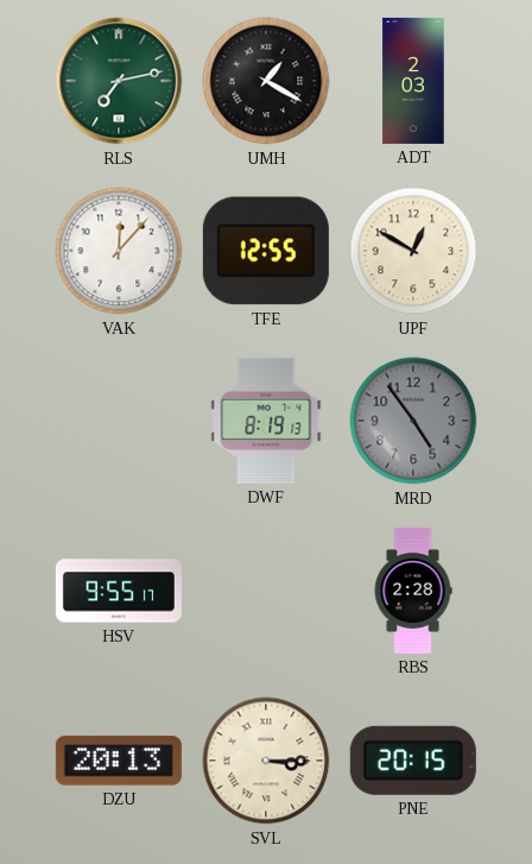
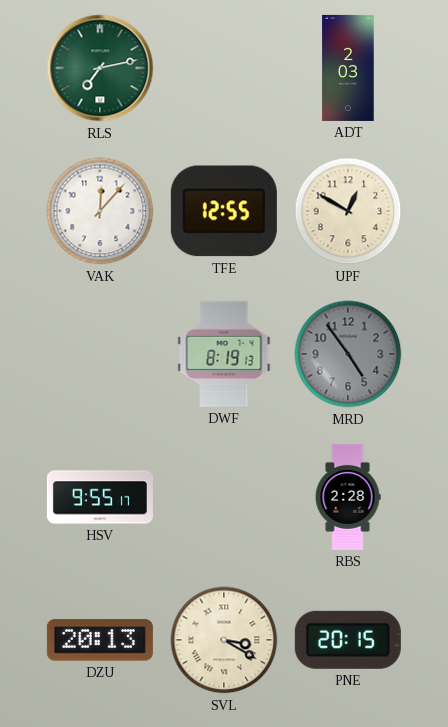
UMH: 1:20 -> none (266, 81)
SVL: 3:15 -> 3:20 (224, 640)
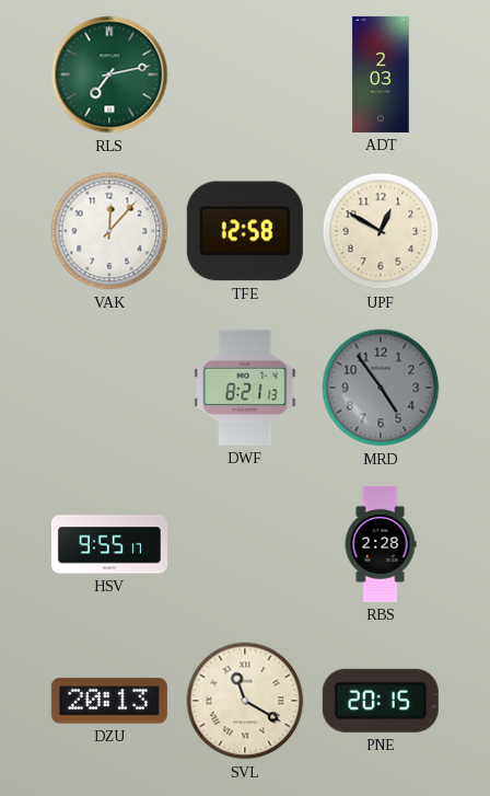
TFE: 12:55 -> 12:58 (245, 231)
DWF: 8:19 -> 8:21 (245, 388)
SVL: 3:20 -> 11:20 (245, 701)
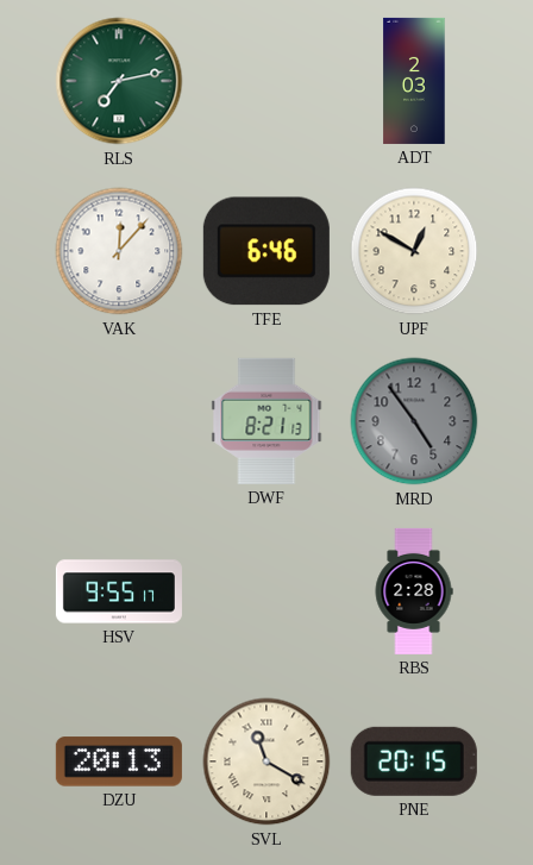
TFE: 12:58 -> 6:46 (266, 251)
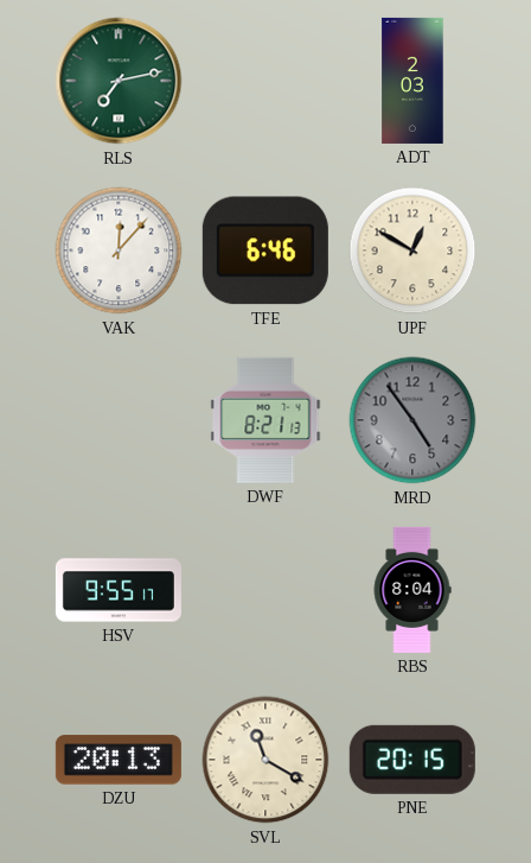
RBS: 2:28 -> 8:04 (412, 590)
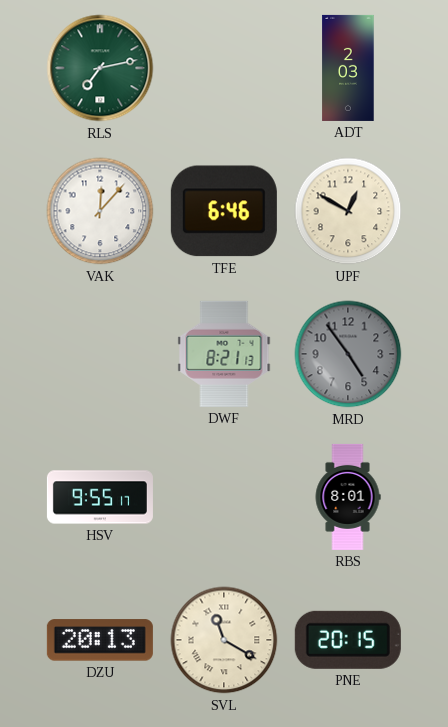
RBS: 8:04 -> 8:01 (348, 497)
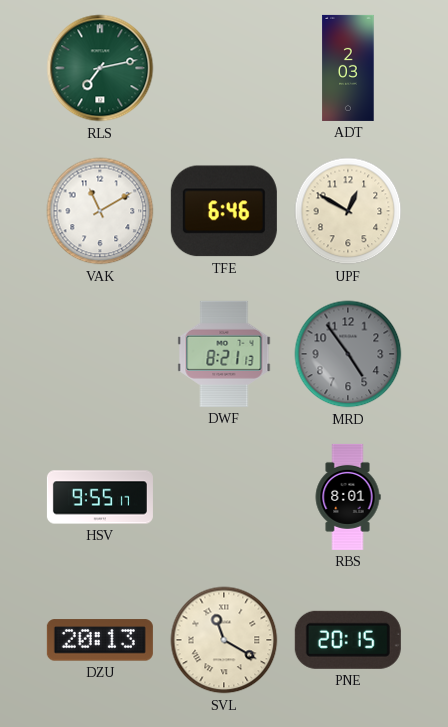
VAK: 12:07 -> 11:10 (100, 211)
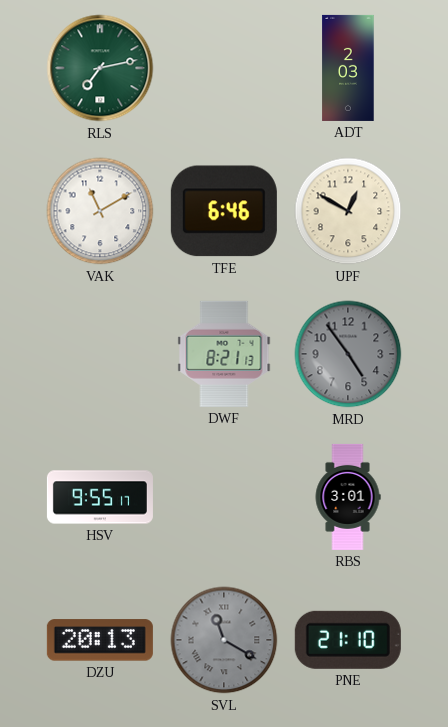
RBS: 8:01 -> 3:01 (348, 497)
SVL dial: cream -> grey (224, 640)
PNE: 20:15 -> 21:10 (348, 640)
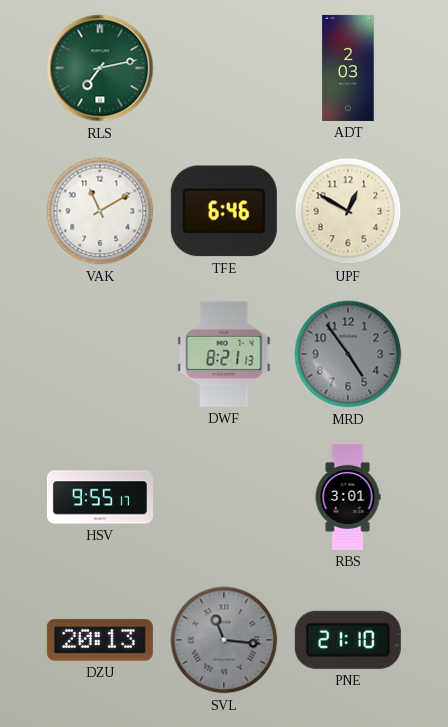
SVL: 11:20 -> 11:16 (224, 640)
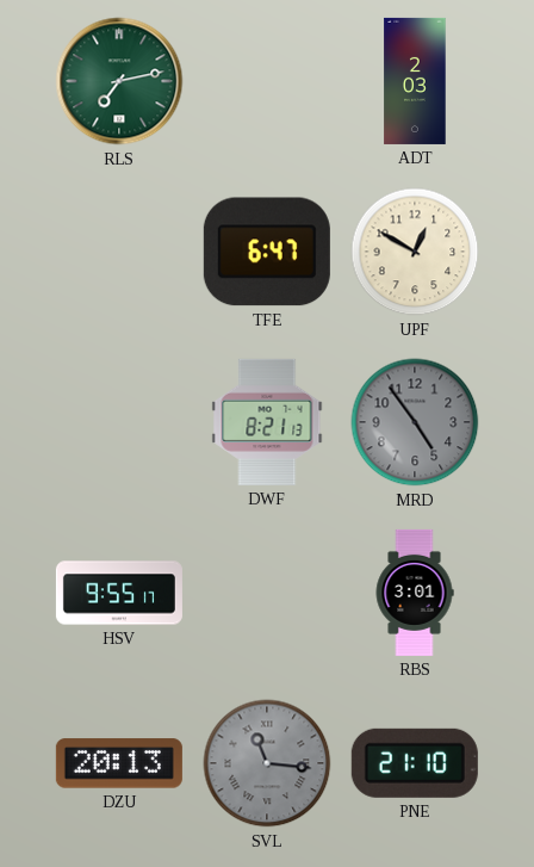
VAK: 11:10 -> none (100, 211)
TFE: 6:46 -> 6:47 (267, 252)
